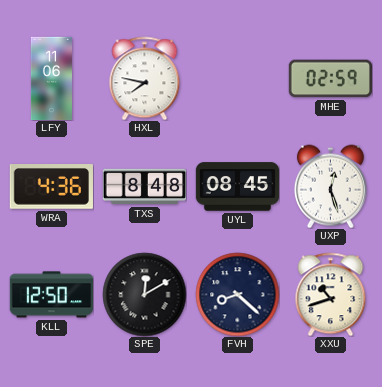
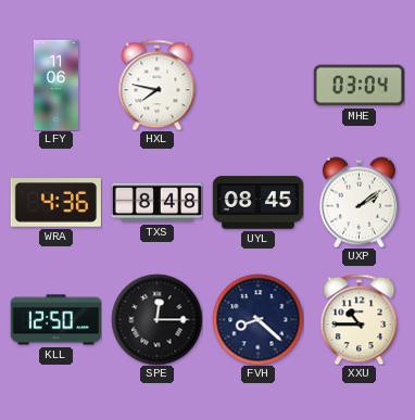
MHE: 02:59 -> 03:04 (359, 86)
UXP: 12:27 -> 2:09 (359, 202)
SPE: 12:10 -> 12:15 (156, 319)
XXU: 10:42 -> 10:45 (360, 319)
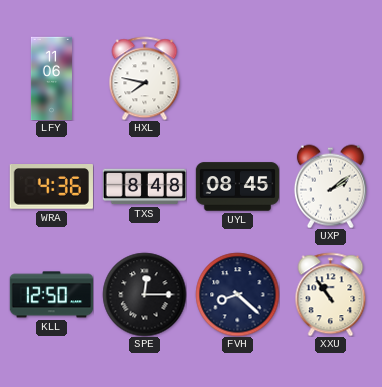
MHE: 03:04 -> none (359, 86)
XXU: 10:45 -> 10:54 (331, 294)
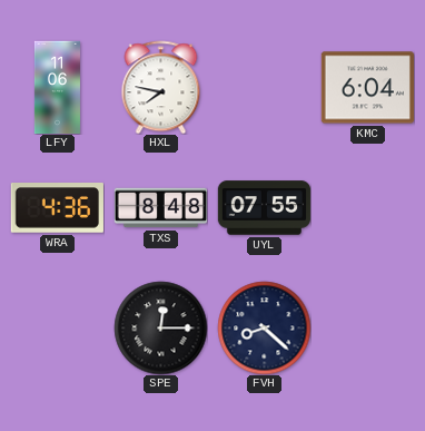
KMC: none -> 6:04 (367, 88)
UYL: 08:45 -> 07:55 (264, 208)
UXP: 2:09 -> none (330, 186)
KLL: 12:50 -> none (51, 295)
XXU: 10:54 -> none (331, 294)
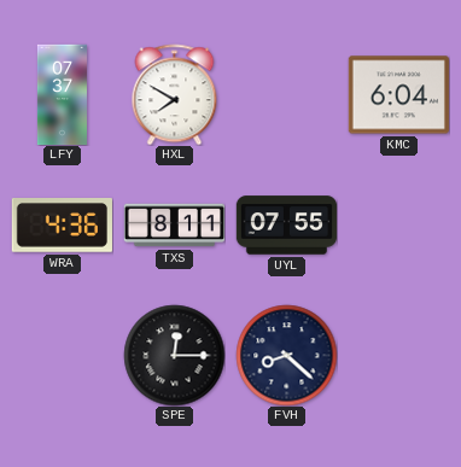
LFY: 11:06 -> 07:37 (62, 94)
HXL: 7:47 -> 7:50 (175, 94)
TXS: 8:48 -> 8:11 (174, 226)
